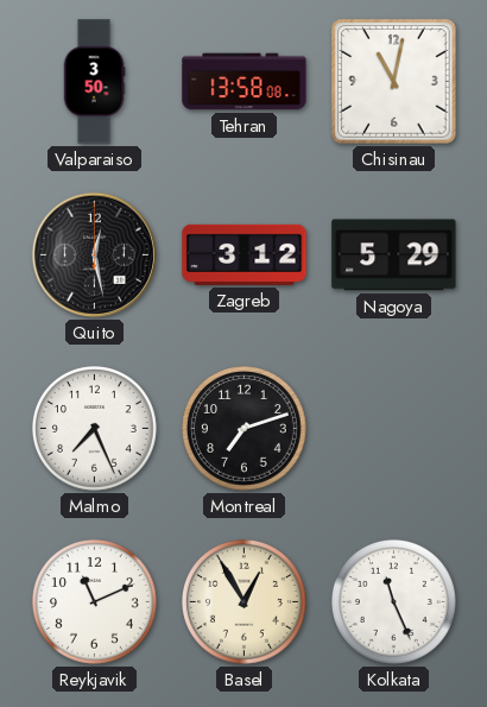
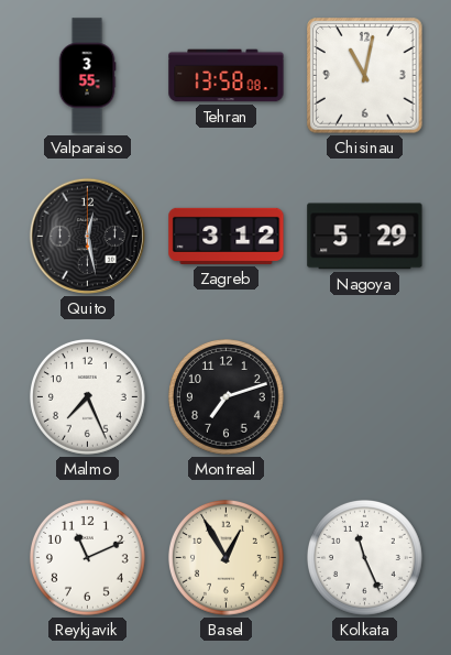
Valparaiso: 3:50 -> 3:55 (87, 76)
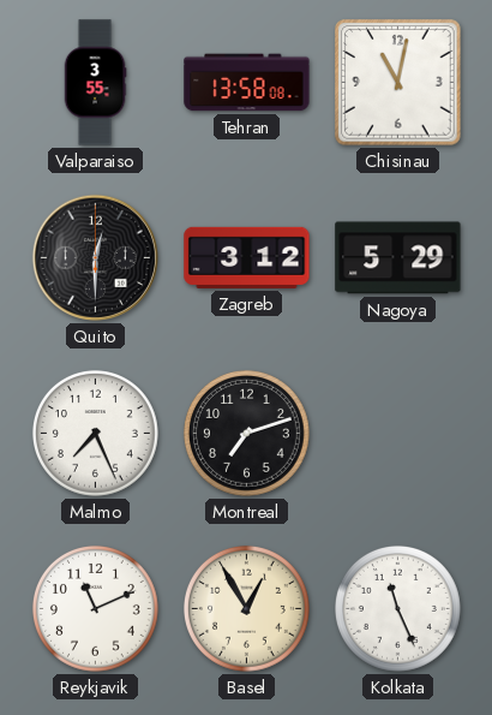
Quito: 12:28 -> 12:30 (95, 257)
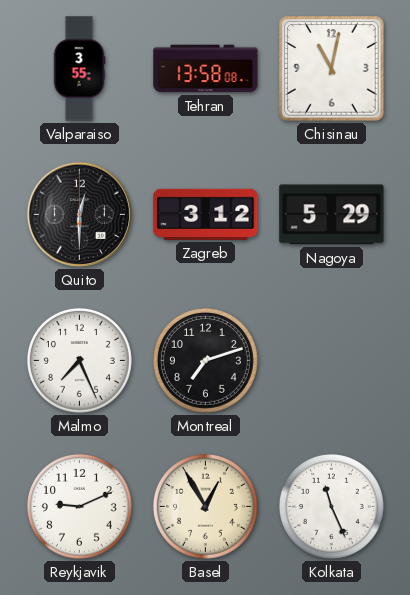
Reykjavik: 11:11 -> 9:11 (79, 506)
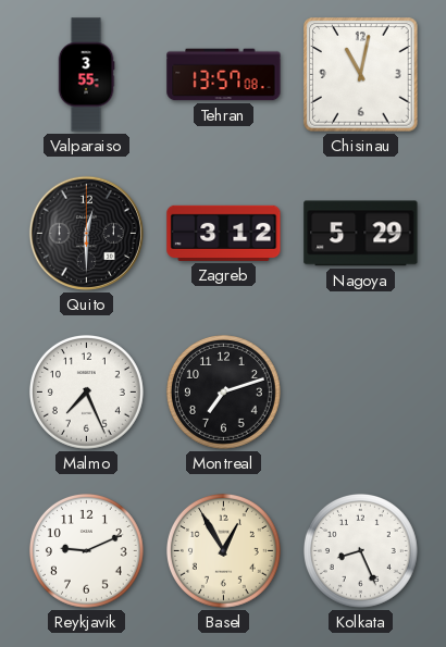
Tehran: 13:58 -> 13:57 (224, 75)
Kolkata: 11:26 -> 8:26 (360, 550)
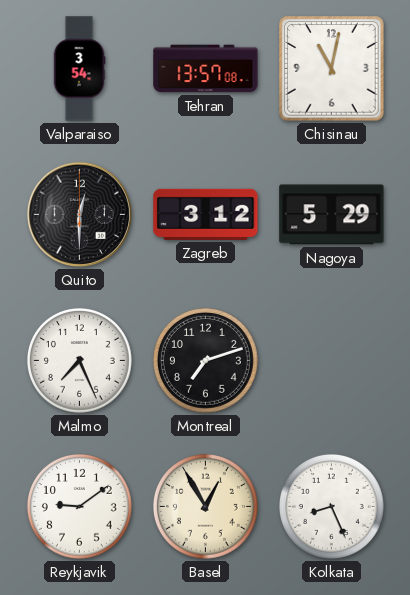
Valparaiso: 3:55 -> 3:54 (79, 69)
Reykjavik: 9:11 -> 9:09 (79, 506)
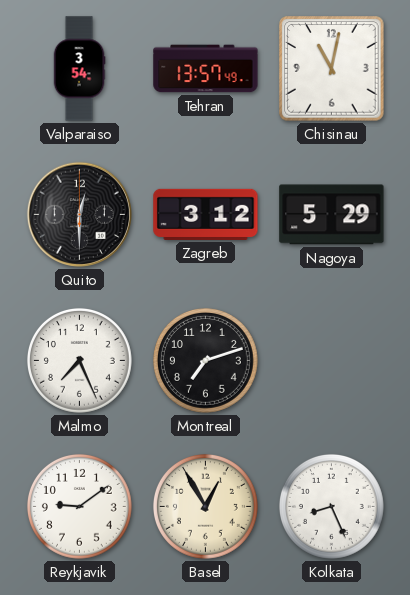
Tehran: 13:57:08 -> 13:57:49 (206, 69)
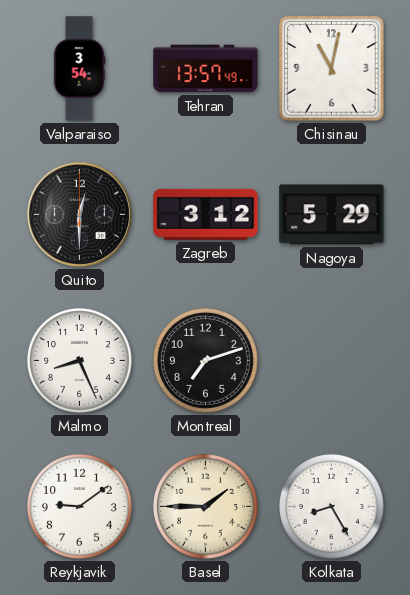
Malmo: 7:26 -> 8:26 (79, 360)
Basel: 12:55 -> 1:45 (205, 506)
Kolkata: 8:26 -> 8:25 (331, 506)
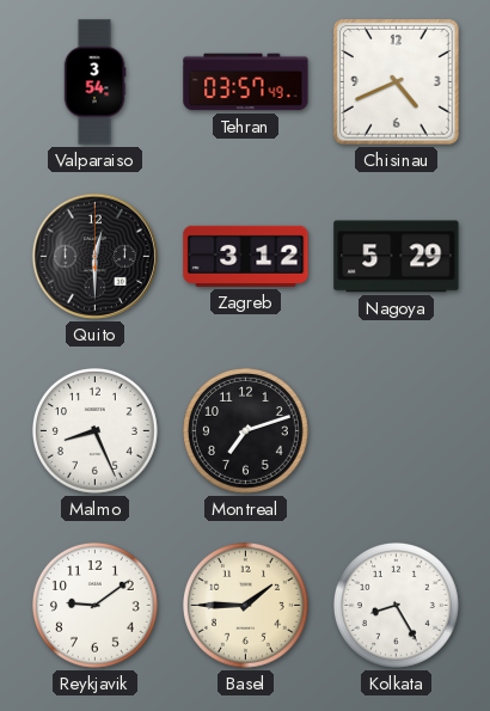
Tehran: 13:57 -> 03:57 (246, 82)
Chisinau: 11:02 -> 4:41 (397, 82)
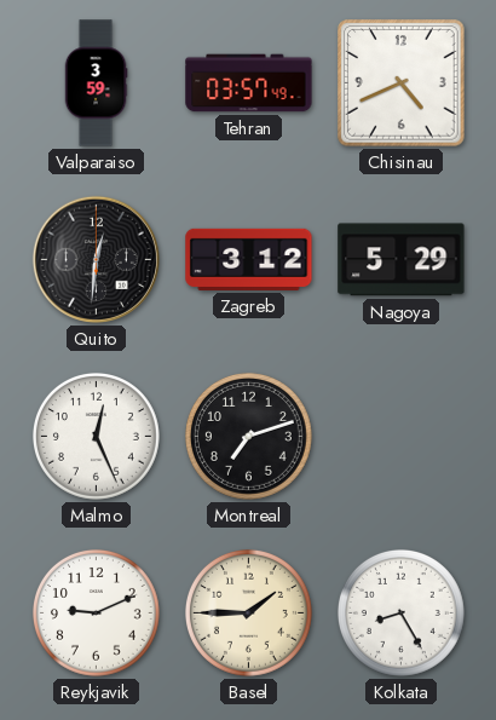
Valparaiso: 3:54 -> 3:59 (96, 83)
Quito: 12:30 -> 12:31 (96, 259)
Malmo: 8:26 -> 12:26 (96, 436)
Reykjavik: 9:09 -> 9:11 (96, 612)
